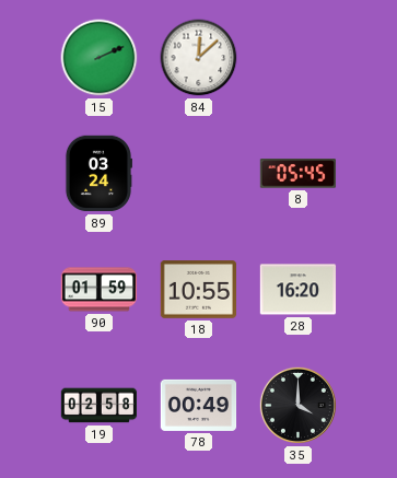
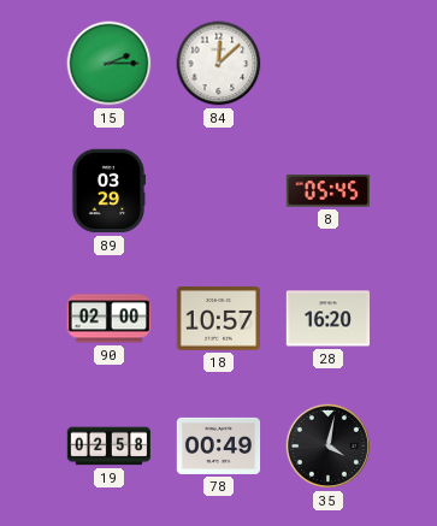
15: 2:11 -> 2:15 (110, 64)
89: 03:24 -> 03:29 (107, 191)
90: 01:59 -> 02:00 (110, 319)
18: 10:55 -> 10:57 (219, 319)
35: 4:00 -> 4:02 (327, 445)
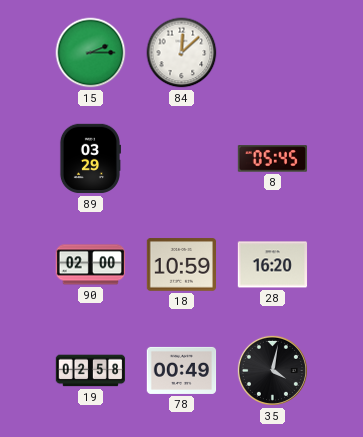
18: 10:57 -> 10:59 (182, 265)
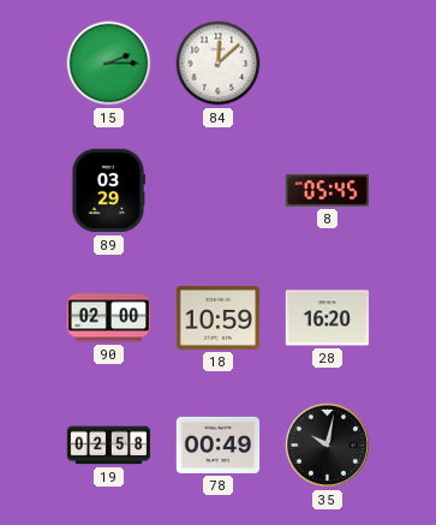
35: 4:02 -> 10:02 (327, 445)
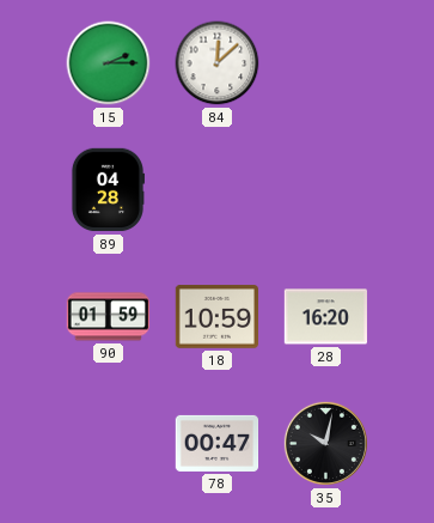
89: 03:29 -> 04:28 (106, 190)
8: 05:45 -> none (328, 191)
90: 02:00 -> 01:59 (109, 317)
19: 02:58 -> none (109, 446)
78: 00:49 -> 00:47 (218, 443)
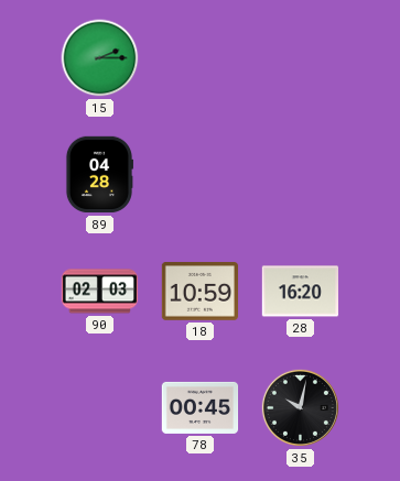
84: 12:08 -> none (218, 63)
90: 01:59 -> 02:03 (100, 292)
78: 00:47 -> 00:45 (201, 407)
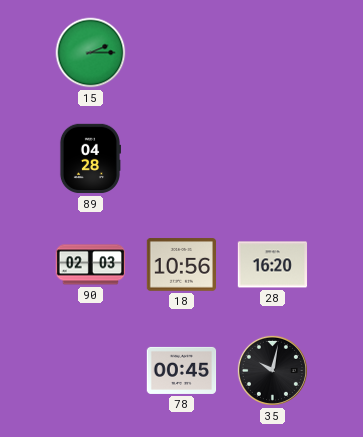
18: 10:59 -> 10:56 (182, 265)
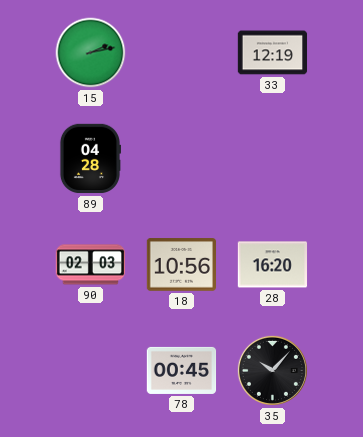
15: 2:15 -> 2:13 (91, 53)
33: none -> 12:19 (273, 53)
35: 10:02 -> 10:07 (272, 370)
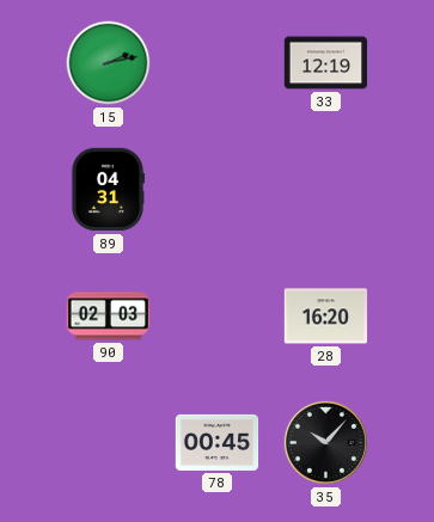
89: 04:28 -> 04:31 (106, 190)
18: 10:56 -> none (182, 265)
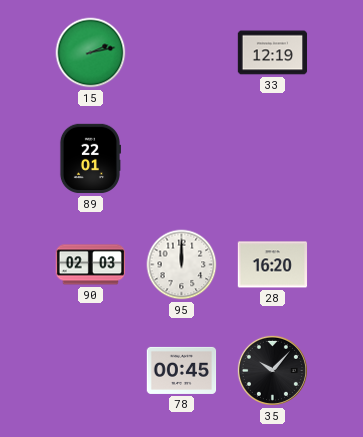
89: 04:31 -> 22:01 (89, 159)
95: none -> 12:00 (182, 265)
